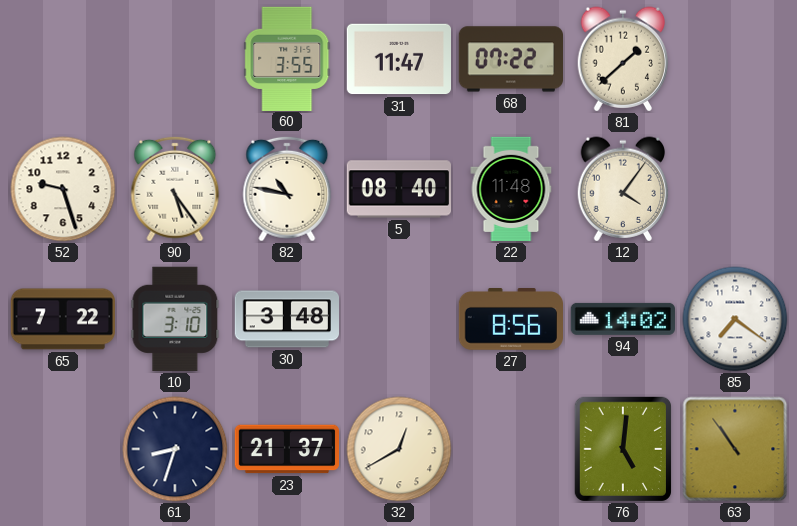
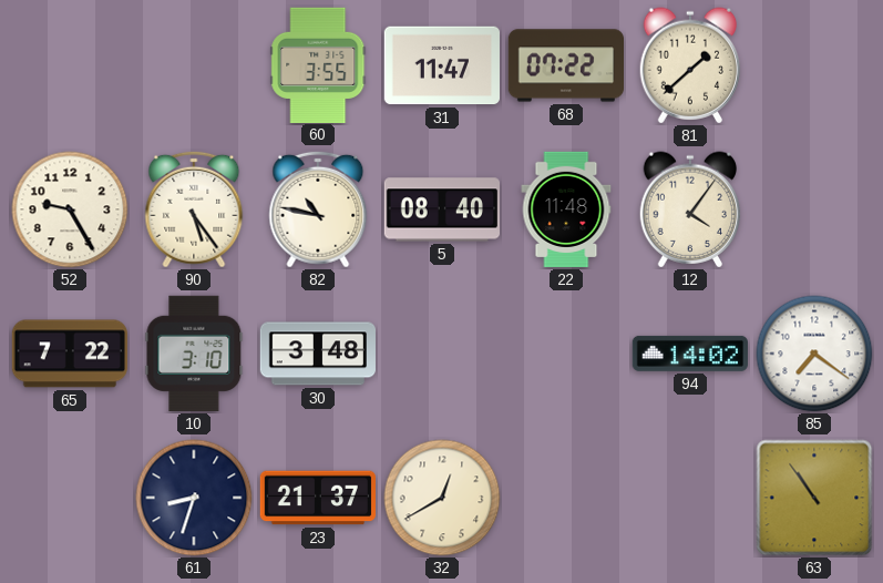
52: 9:27 -> 9:25 (70, 209)
27: 8:56 -> none (510, 320)
76: 5:01 -> none (623, 449)
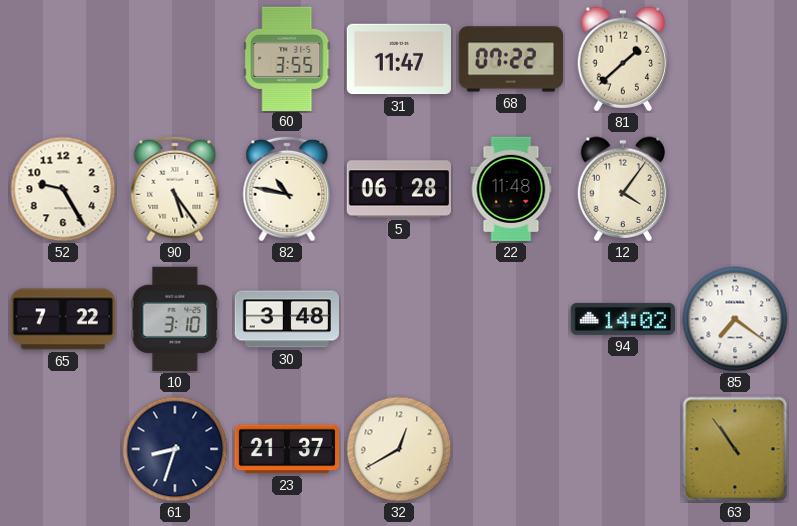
5: 08:40 -> 06:28 (398, 189)
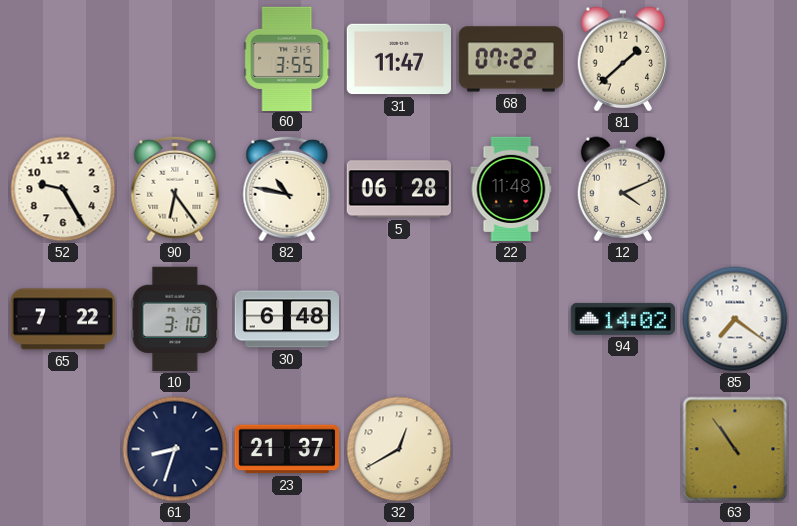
90: 5:24 -> 6:24 (175, 189)
12: 4:06 -> 4:11 (623, 189)
30: 3:48 -> 6:48 (286, 319)
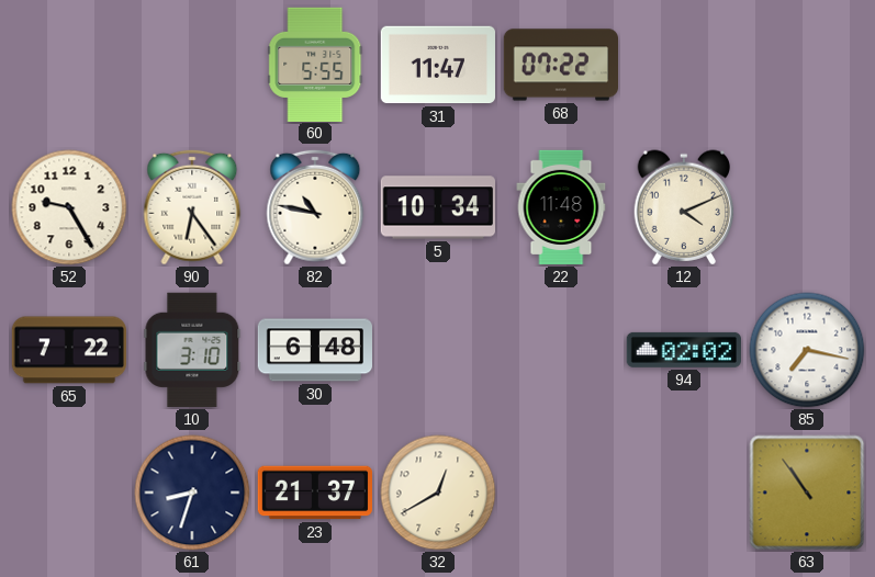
60: 3:55 -> 5:55 (315, 64)
81: 1:38 -> none (623, 59)
5: 06:28 -> 10:34 (437, 207)
94: 14:02 -> 02:02 (684, 350)
85: 7:21 -> 7:17 (807, 350)
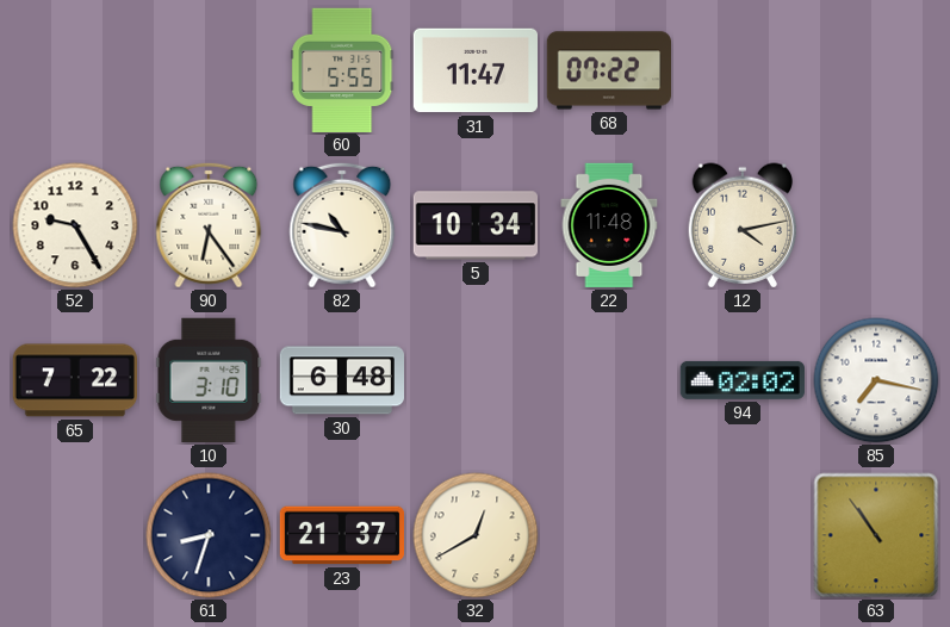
12: 4:11 -> 4:13 (743, 225)
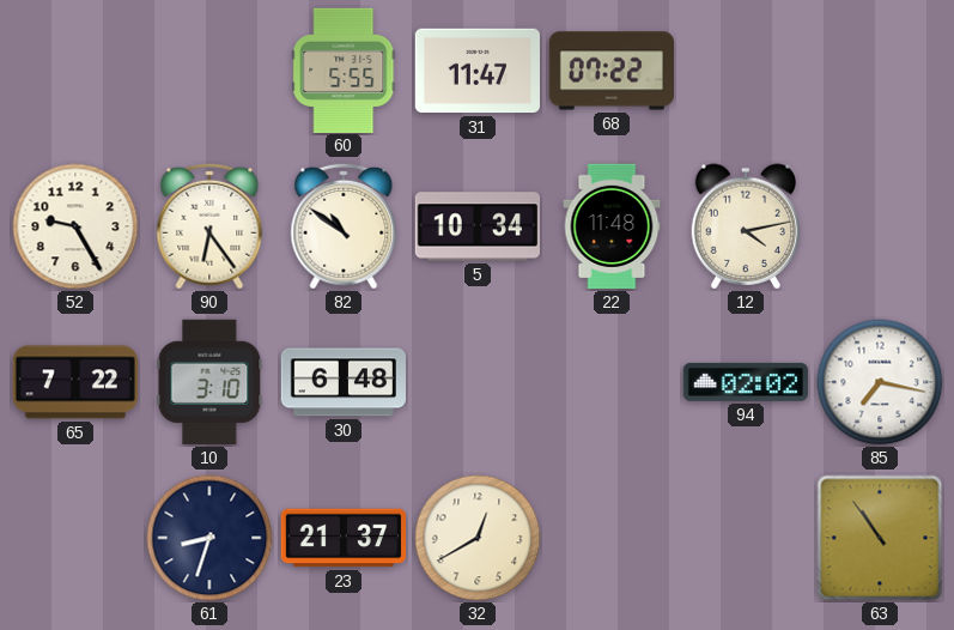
82: 10:47 -> 10:51 (344, 226)
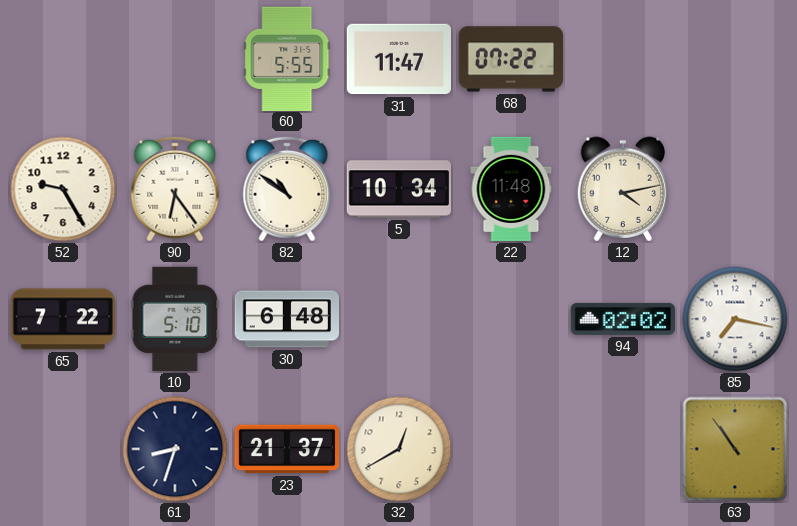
10: 3:10 -> 5:10 (175, 319)
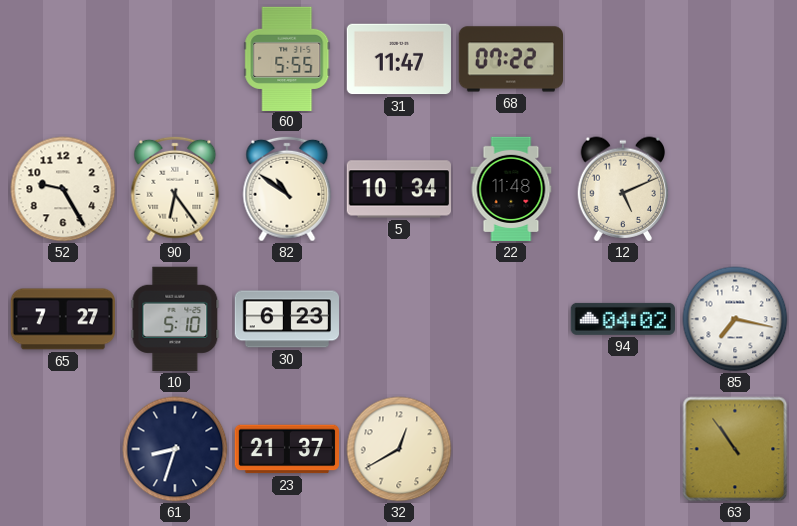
12: 4:13 -> 5:11 (623, 189)
65: 7:22 -> 7:27 (63, 319)
30: 6:48 -> 6:23 (286, 319)
94: 02:02 -> 04:02 (623, 319)
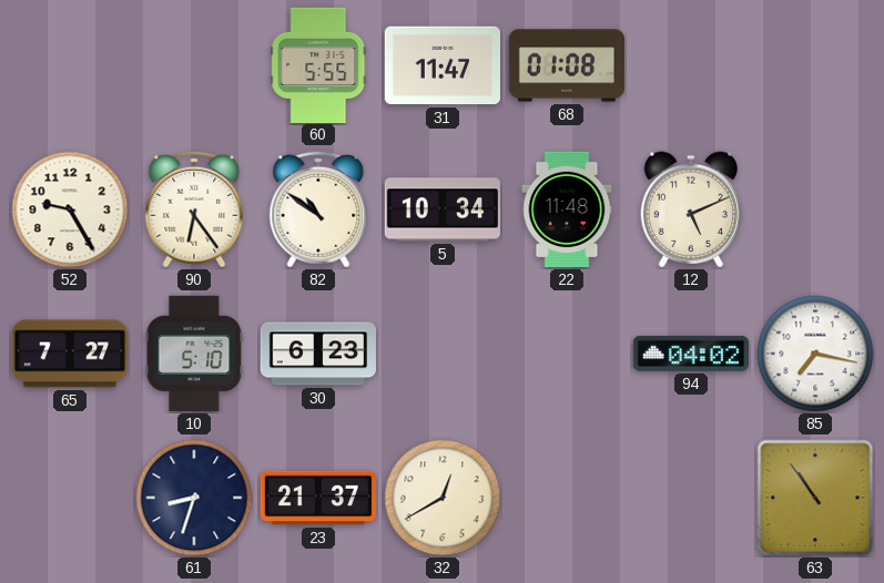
68: 07:22 -> 01:08 (566, 65)
